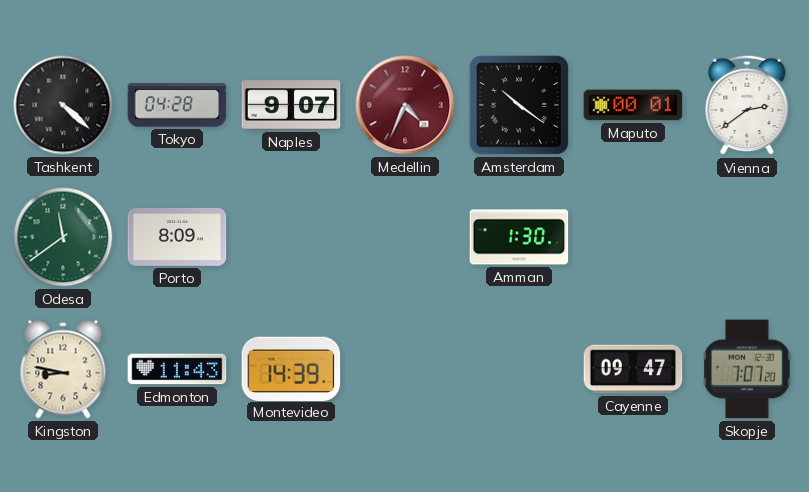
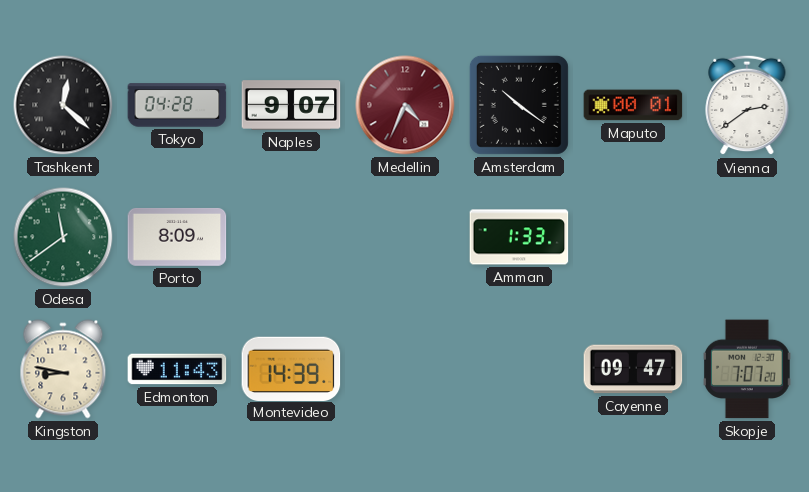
Tashkent: 4:22 -> 12:22 (63, 105)
Amman: 1:30 -> 1:33 (519, 237)
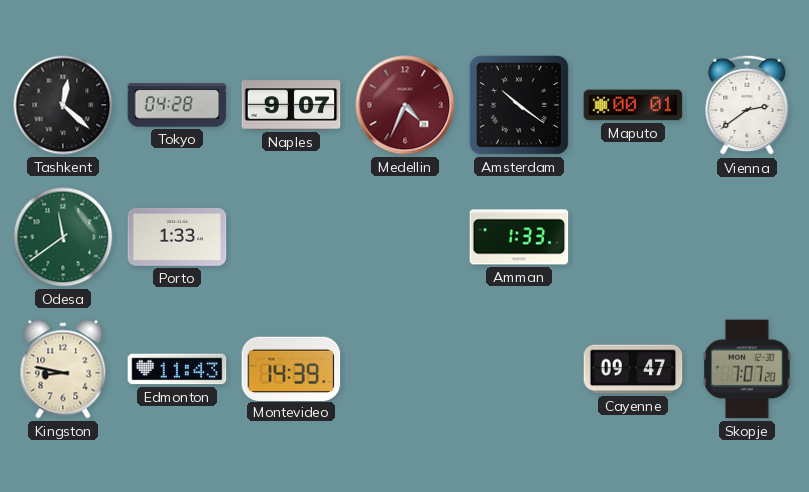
Porto: 8:09 -> 1:33 (177, 237)
